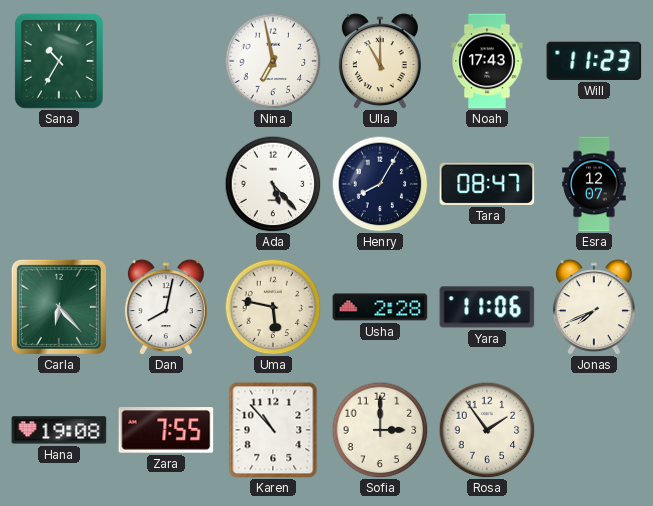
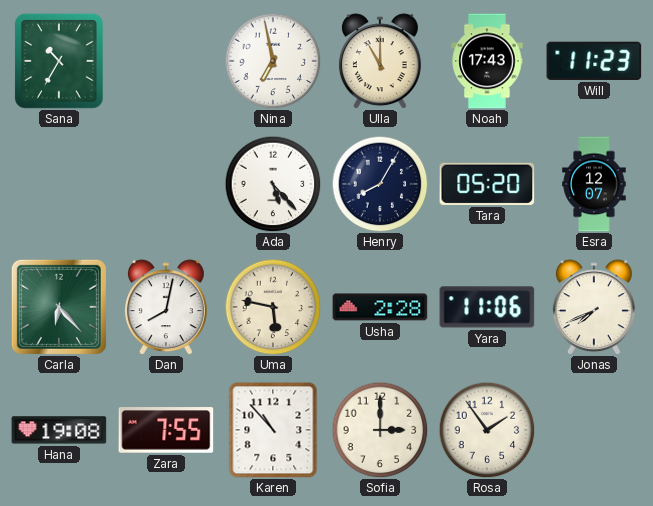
Tara: 08:47 -> 05:20 (487, 184)
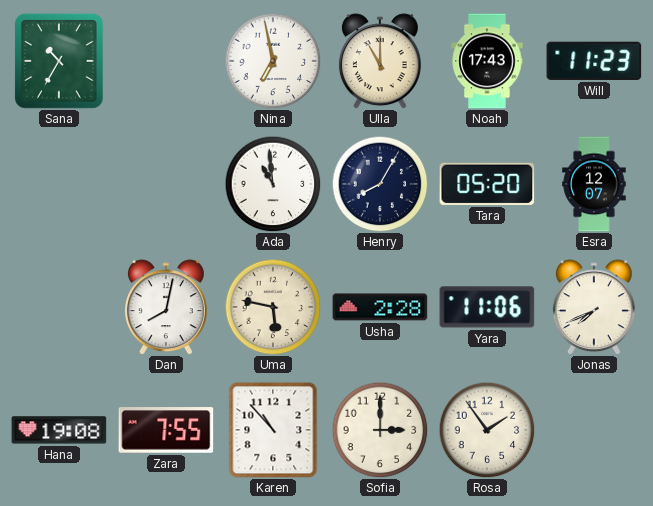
Ada: 5:23 -> 10:59 (273, 184)
Carla: 6:23 -> none (59, 307)
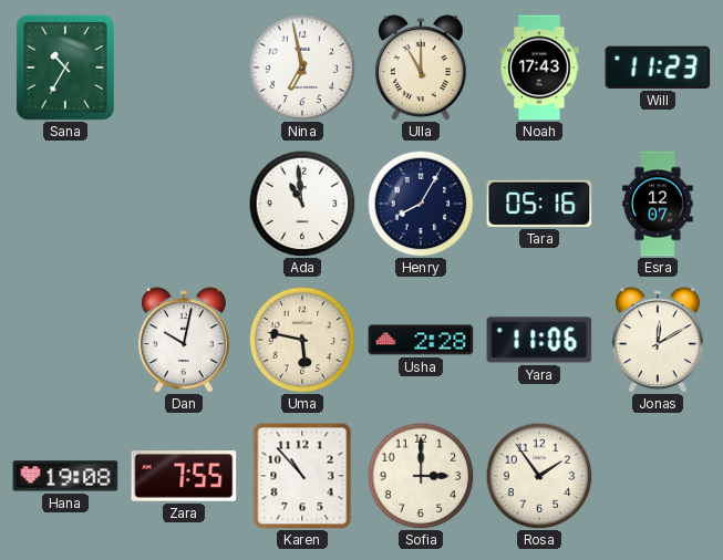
Tara: 05:20 -> 05:16 (539, 204)
Dan: 8:02 -> 10:02 (184, 340)
Jonas: 7:41 -> 12:10 (658, 340)
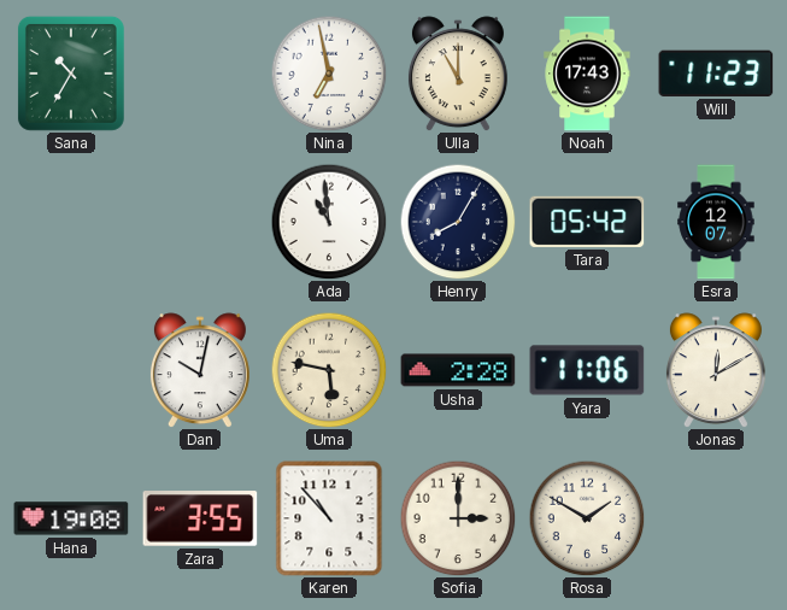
Tara: 05:16 -> 05:42 (587, 222)
Zara: 7:55 -> 3:55 (200, 518)
Rosa: 1:54 -> 1:50 (587, 518)
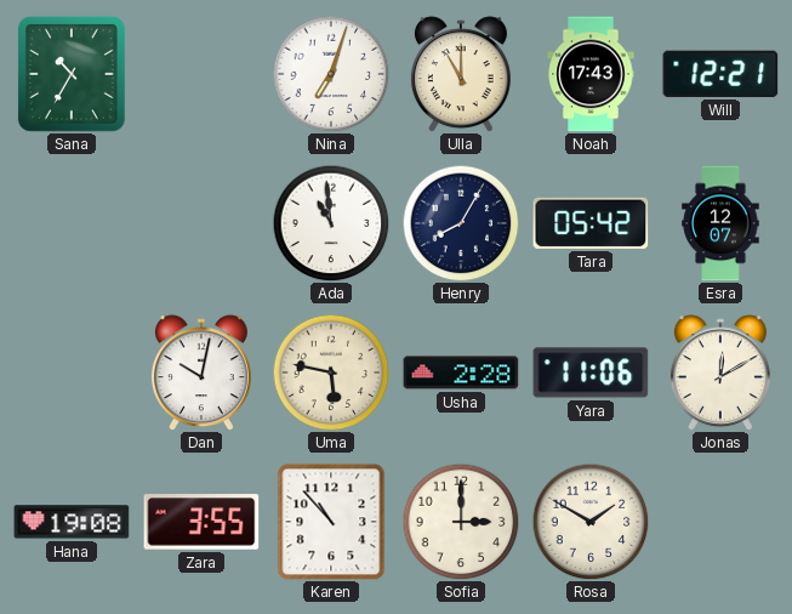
Nina: 6:58 -> 7:03 (331, 74)
Will: 11:23 -> 12:21 (720, 74)
